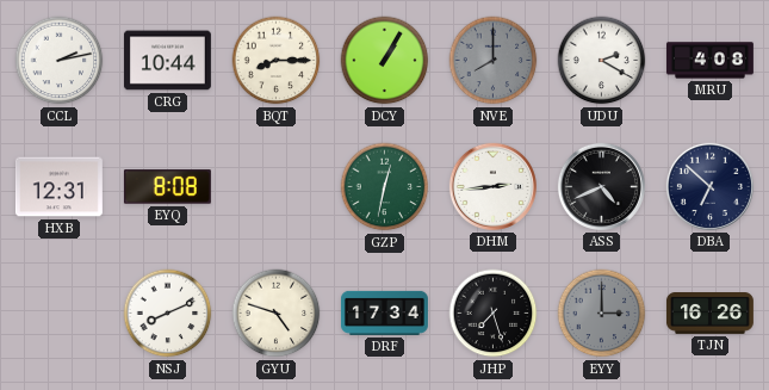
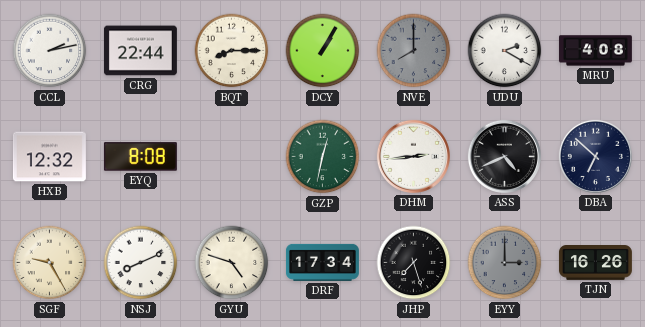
CRG: 10:44 -> 22:44 (140, 51)
HXB: 12:31 -> 12:32 (49, 157)
SGF: none -> 9:25 (50, 263)
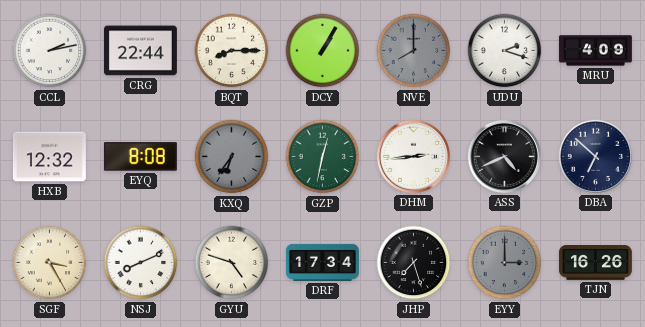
UDU: 2:20 -> 2:18 (505, 51)
MRU: 4:08 -> 4:09 (595, 51)
KXQ: none -> 6:36 (232, 157)
SGF: 9:25 -> 3:25 (50, 263)
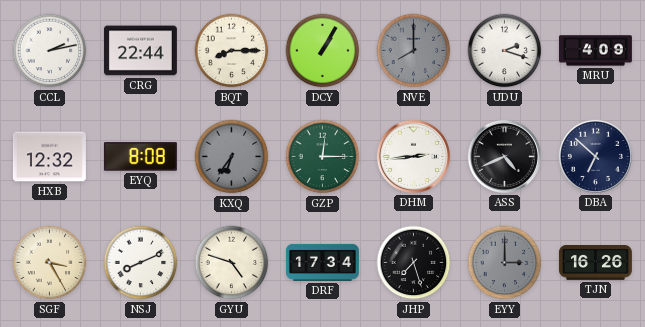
GZP: 12:32 -> 12:15 (323, 157)
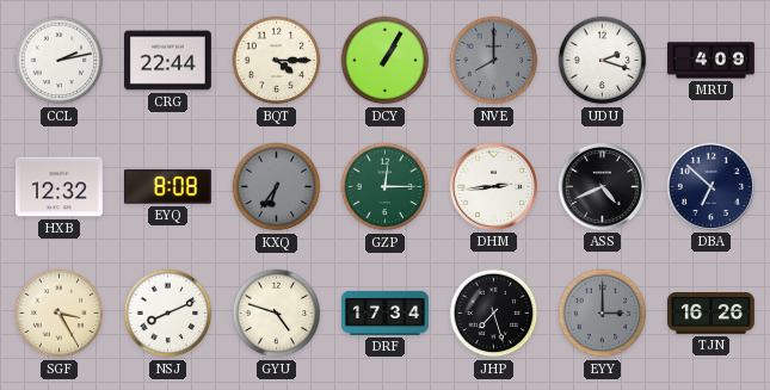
BQT: 8:15 -> 4:15 (277, 61)
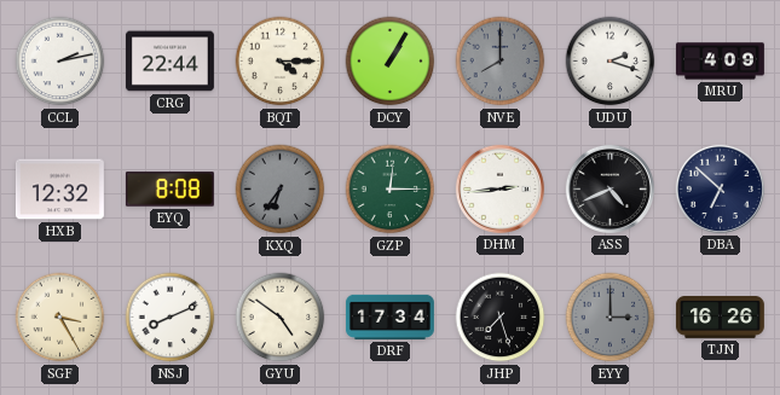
GYU: 4:48 -> 4:51 (281, 318)
